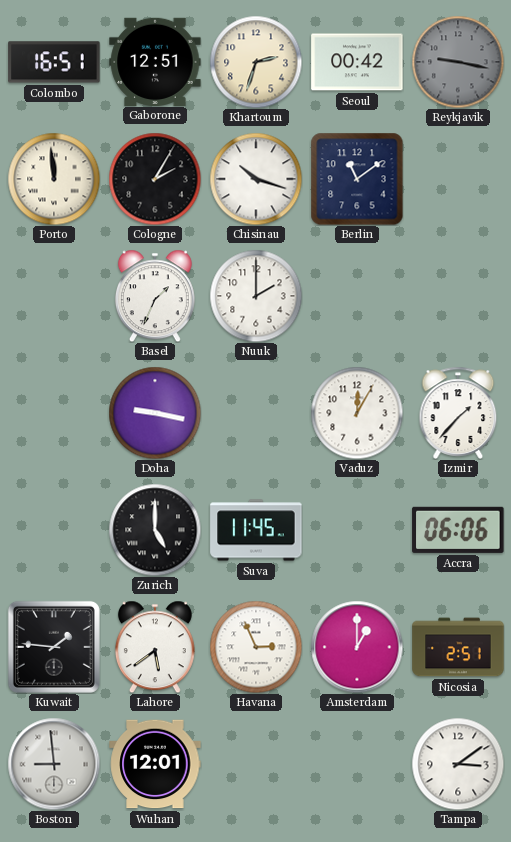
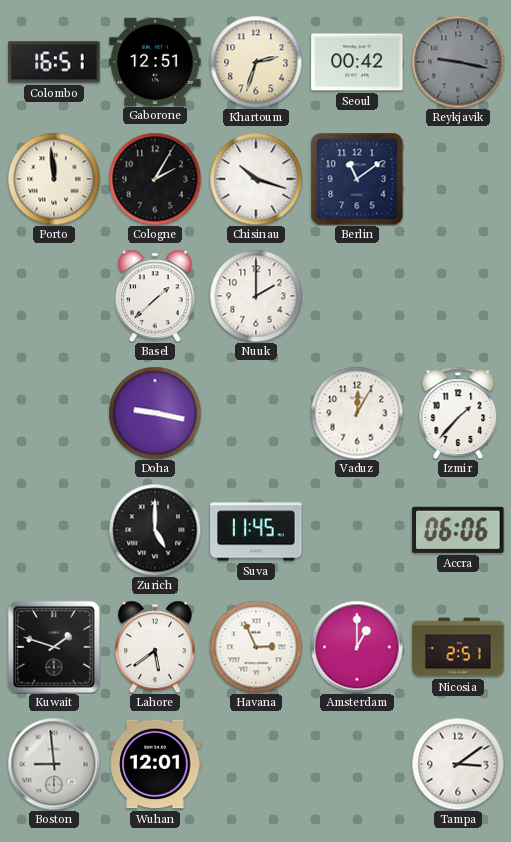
Basel: 1:34 -> 1:38 (155, 296)
Kuwait: 1:46 -> 1:48 (54, 647)
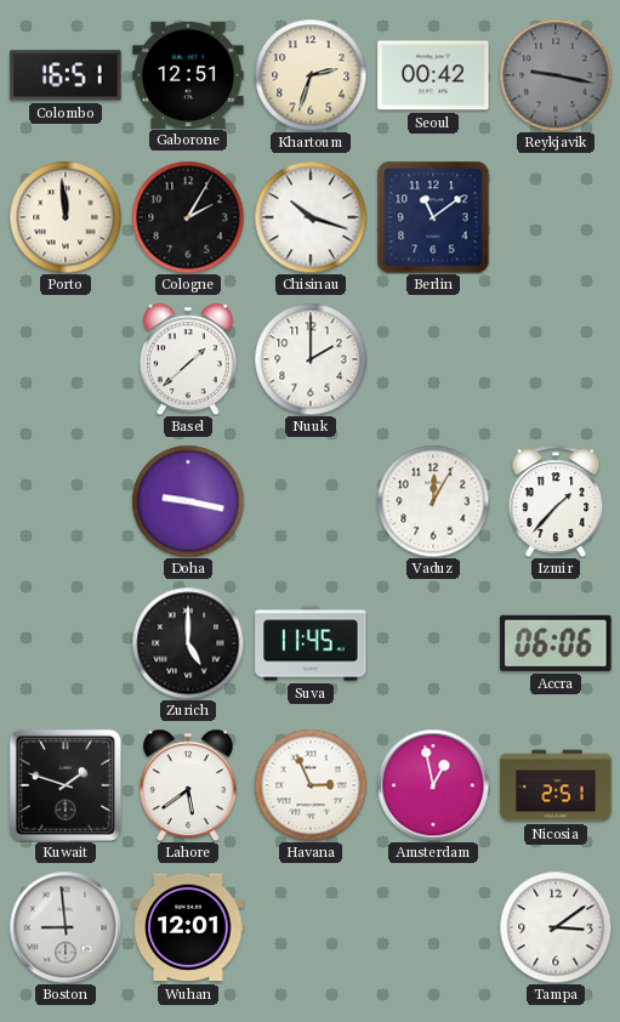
Amsterdam: 1:00 -> 12:58 (433, 785)
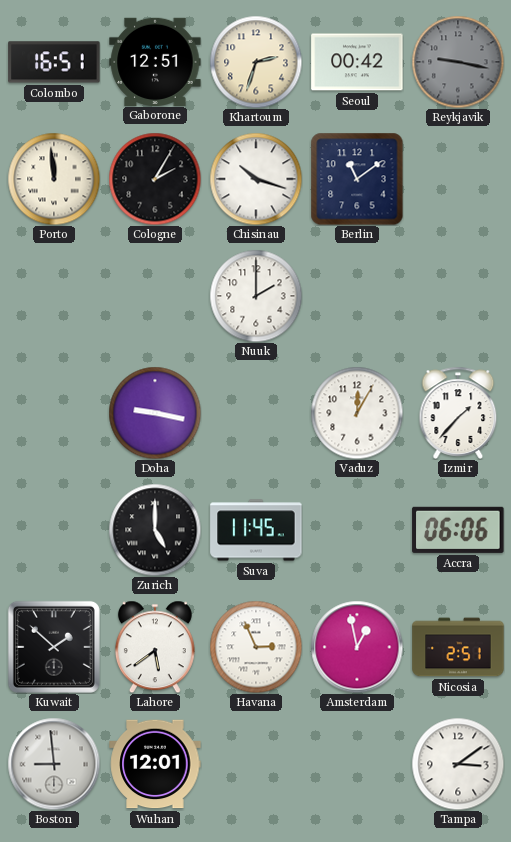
Basel: 1:38 -> none (188, 359)
Kuwait: 1:48 -> 1:52 (54, 647)
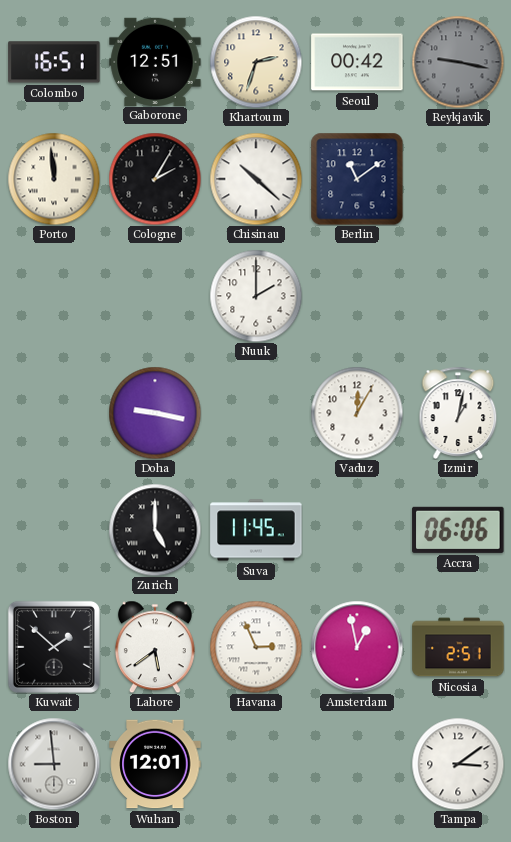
Chisinau: 10:18 -> 10:22 (256, 179)
Izmir: 1:37 -> 1:02 (458, 413)
